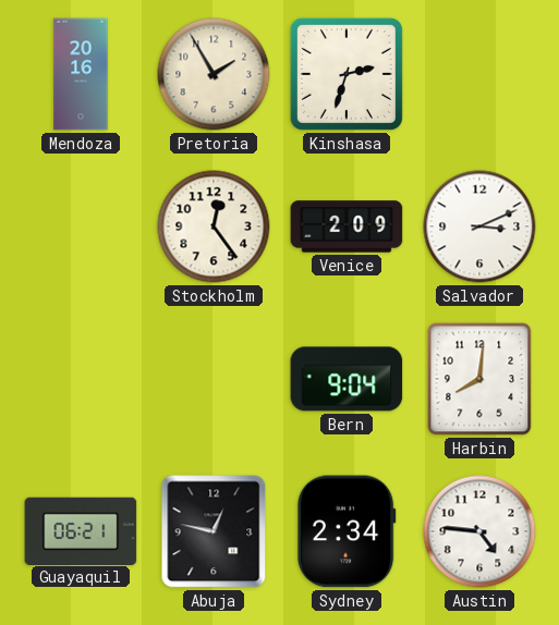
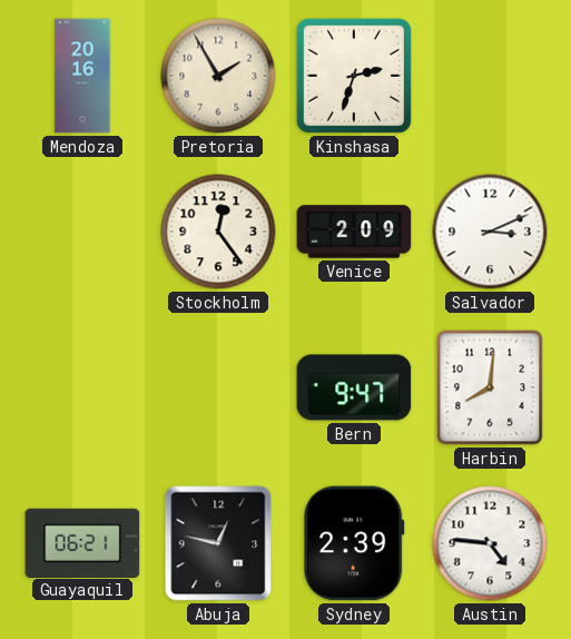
Bern: 9:04 -> 9:47 (354, 387)
Sydney: 2:34 -> 2:39 (354, 543)
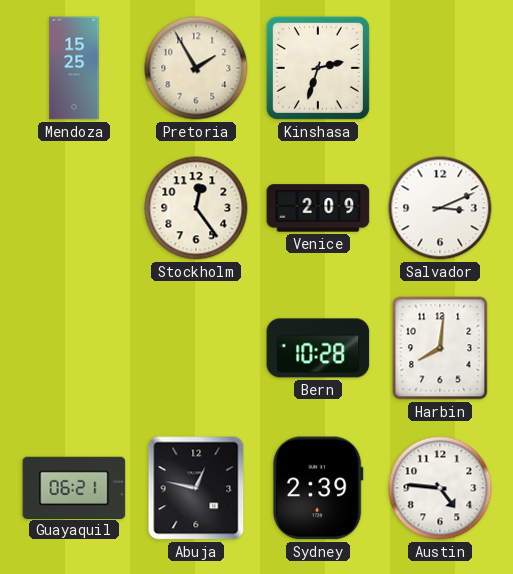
Mendoza: 20:16 -> 15:25 (74, 68)
Bern: 9:47 -> 10:28 (318, 348)
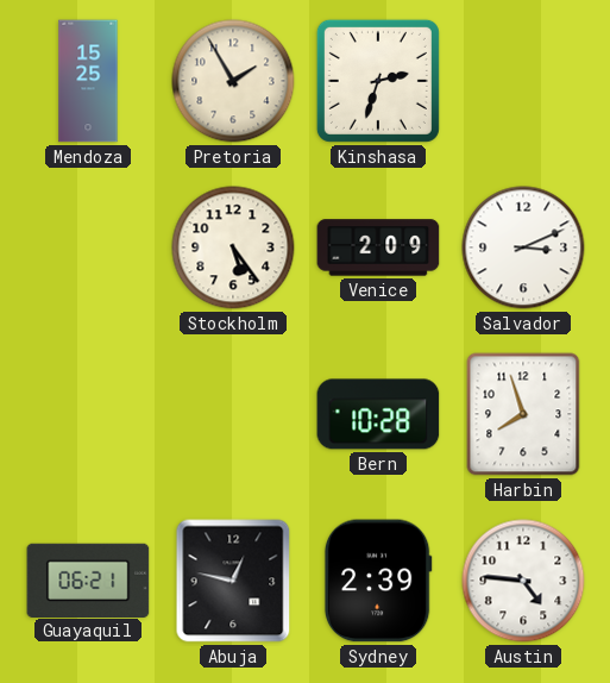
Stockholm: 12:24 -> 5:24 (233, 247)
Harbin: 8:01 -> 7:57 (523, 414)
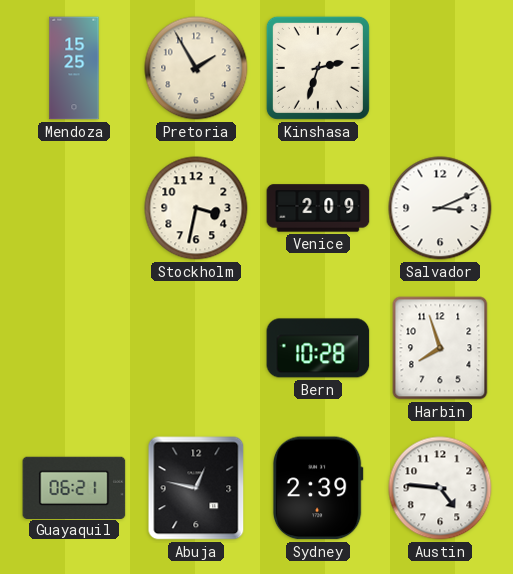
Stockholm: 5:24 -> 3:32 (196, 208)
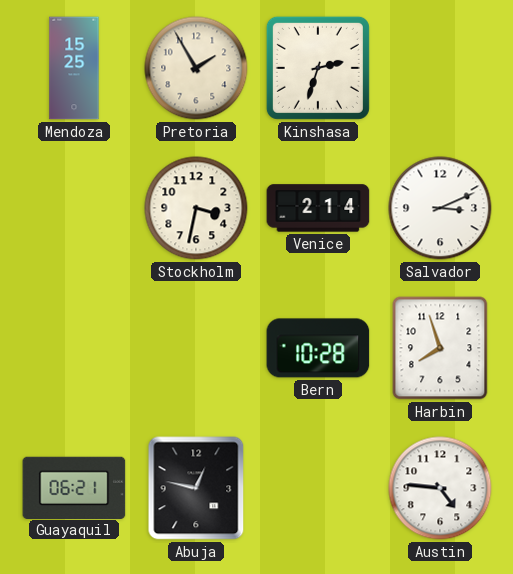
Venice: 2:09 -> 2:14 (318, 208)
Sydney: 2:39 -> none (318, 488)
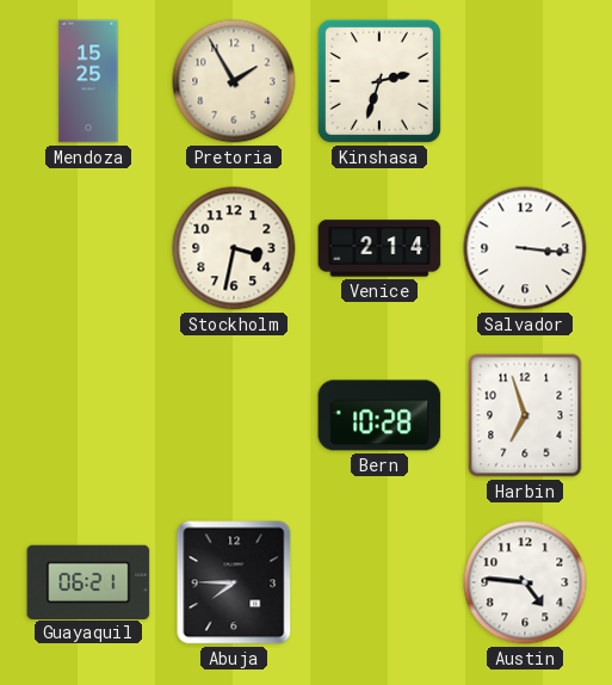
Salvador: 3:11 -> 3:16 (525, 248)
Harbin: 7:57 -> 6:57 (525, 415)
Abuja: 12:47 -> 7:45 (234, 582)
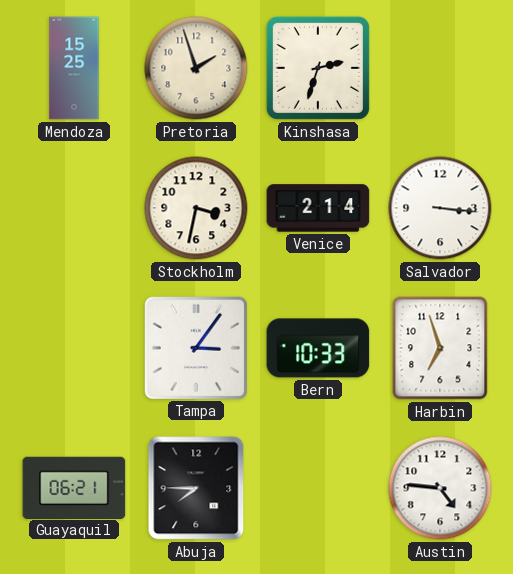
Pretoria: 1:55 -> 1:57 (196, 68)
Tampa: none -> 3:06 (195, 347)
Bern: 10:28 -> 10:33 (318, 348)
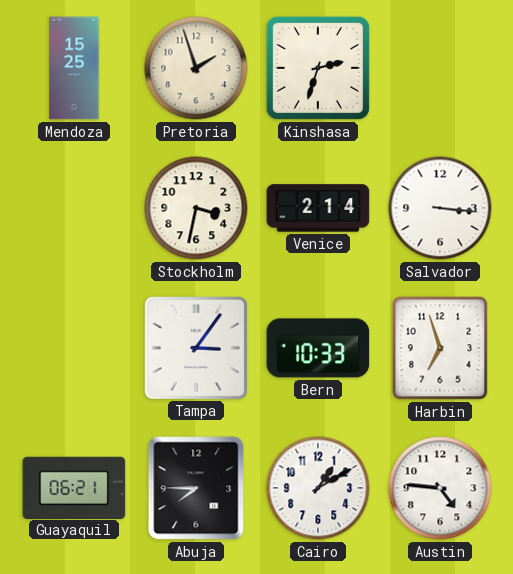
Cairo: none -> 1:10 (318, 488)
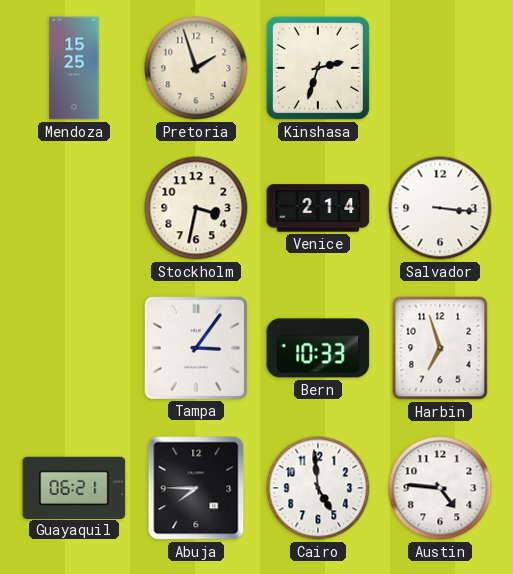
Cairo: 1:10 -> 4:59 (318, 488)
